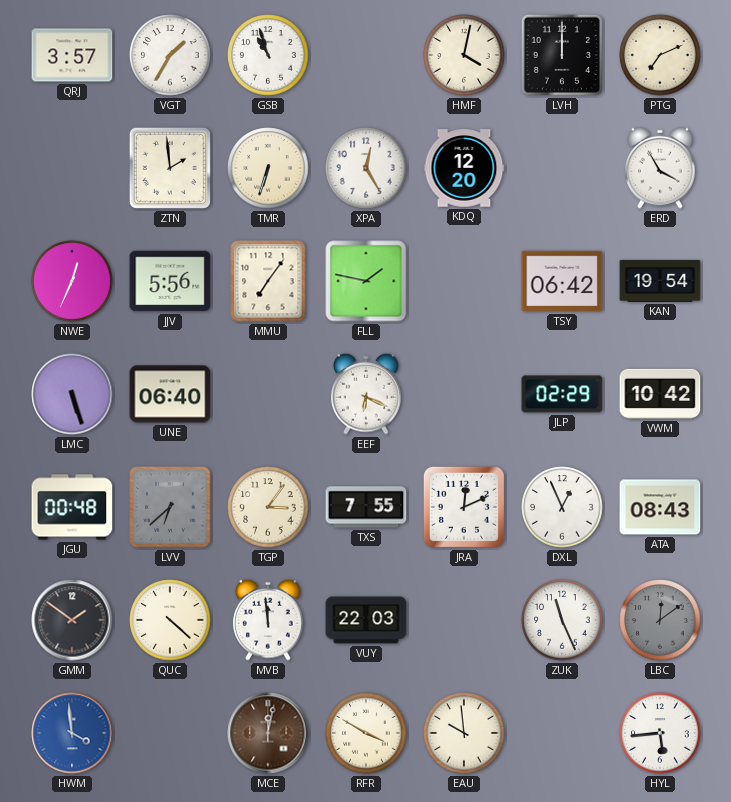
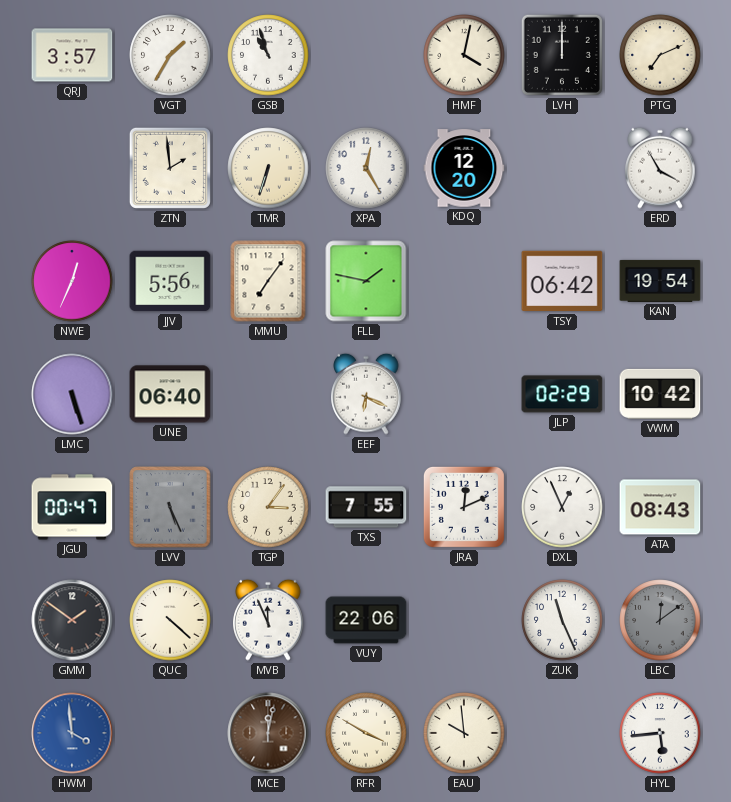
JGU: 00:48 -> 00:47 (72, 507)
LVV: 6:38 -> 5:26 (170, 507)
MVB: 11:59 -> 11:56 (268, 620)
VUY: 22:03 -> 22:06 (366, 620)
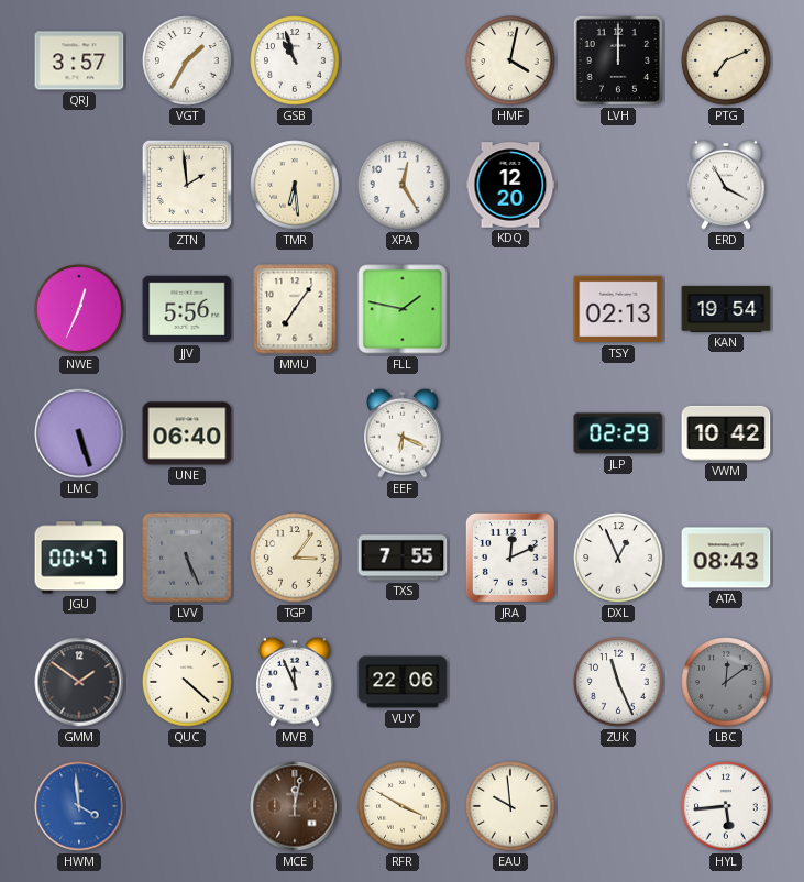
TMR: 6:33 -> 6:29 (295, 185)
TSY: 06:42 -> 02:13 (618, 309)
